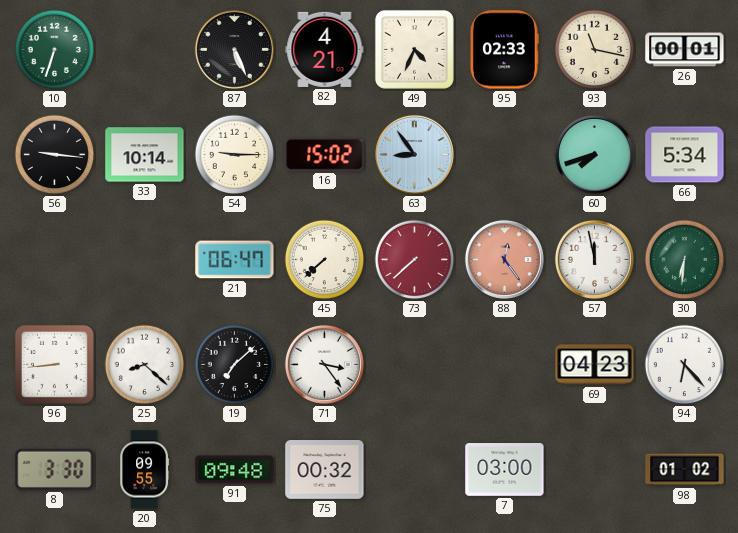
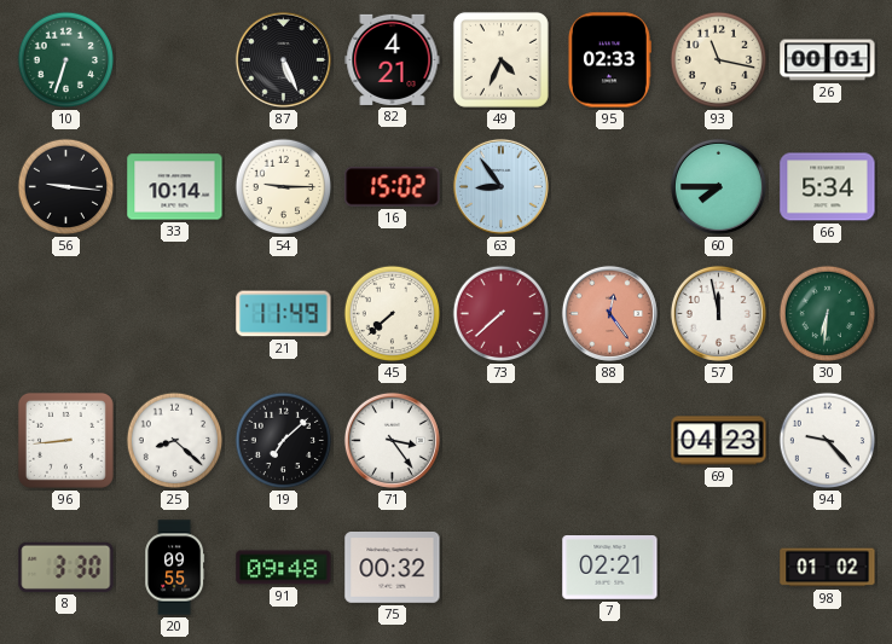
60: 7:42 -> 7:45 (718, 186)
21: 06:47 -> 11:49 (284, 314)
94: 6:23 -> 9:23 (828, 441)
7: 03:00 -> 02:21 (610, 568)
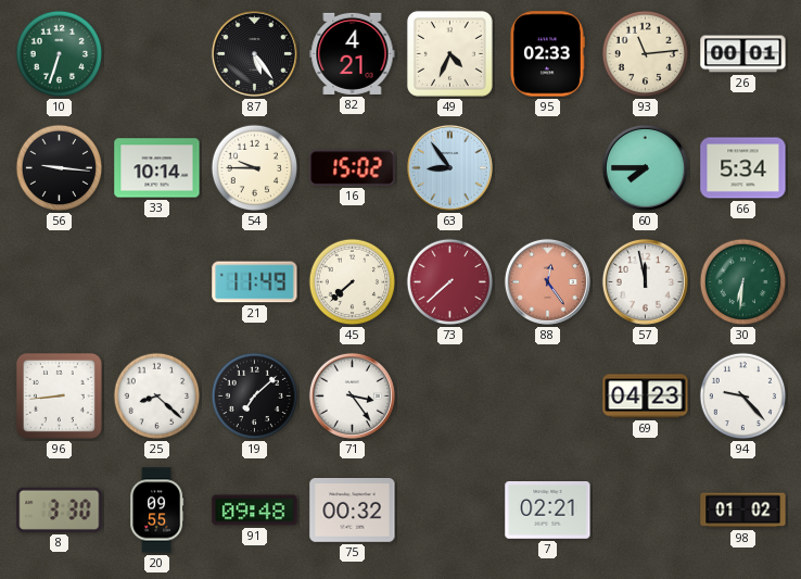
87: 5:26 -> 5:24 (254, 53)
93: 11:17 -> 11:14 (646, 54)
54: 9:15 -> 9:45 (255, 168)
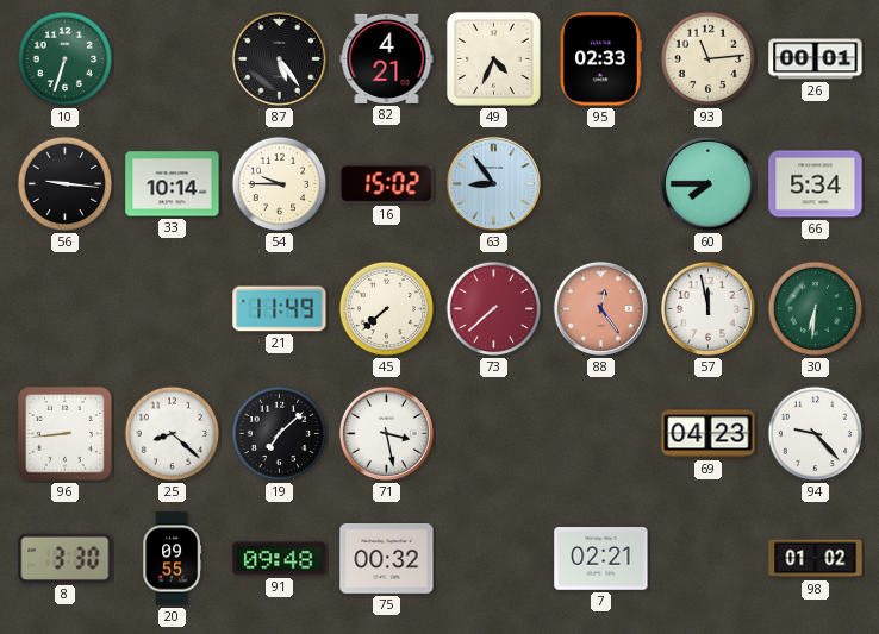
71: 3:24 -> 3:28 (386, 433)
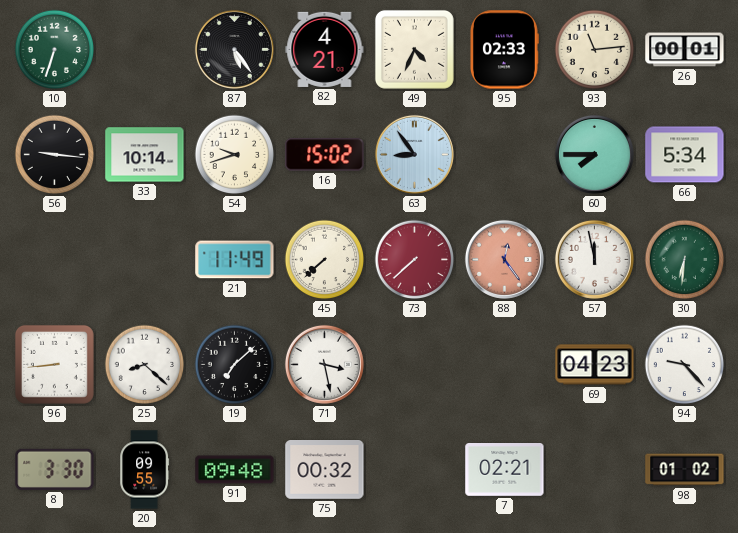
54: 9:45 -> 9:42 (235, 155)
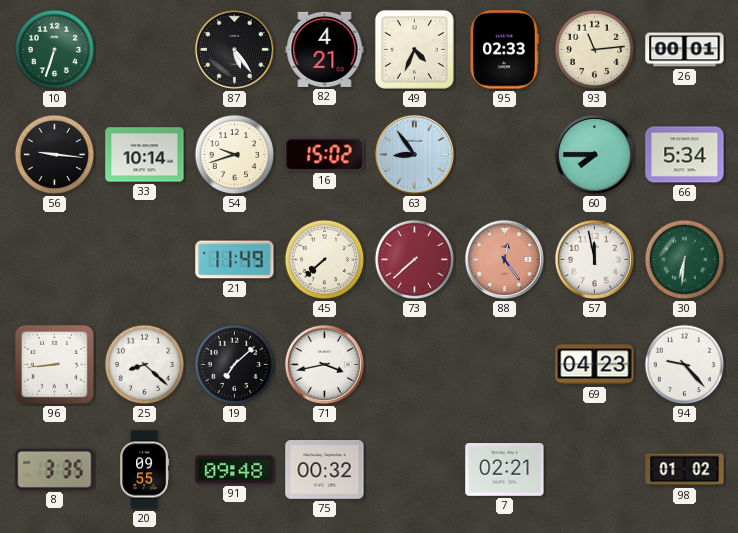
71: 3:28 -> 3:43 (324, 364)
8: 3:30 -> 3:35 (55, 469)
